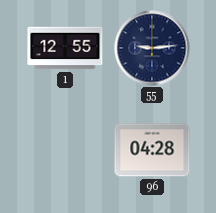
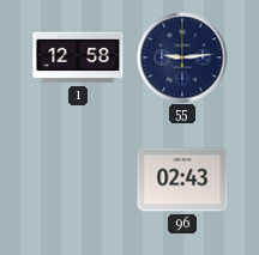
1: 12:55 -> 12:58 (78, 57)
96: 04:28 -> 02:43 (182, 180)
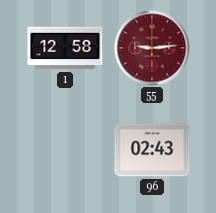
55 dial: navy -> burgundy (152, 48)
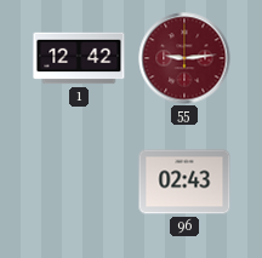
1: 12:58 -> 12:42 (79, 58)
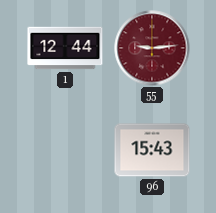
1: 12:42 -> 12:44 (65, 48)
96: 02:43 -> 15:43 (152, 150)
